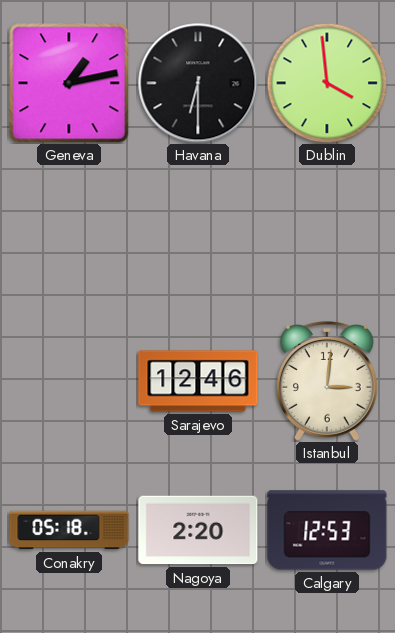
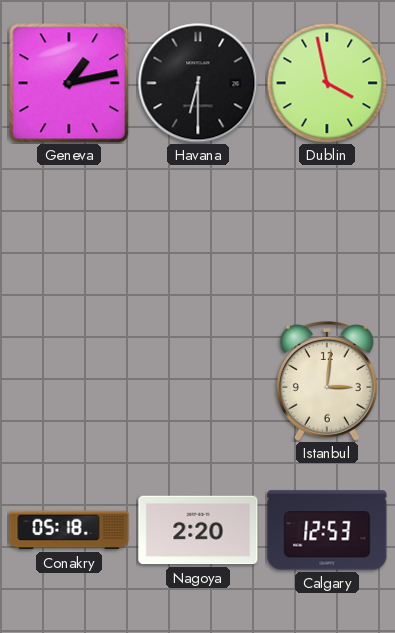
Dublin: 3:59 -> 3:58 (327, 83)
Sarajevo: 12:46 -> none (198, 381)
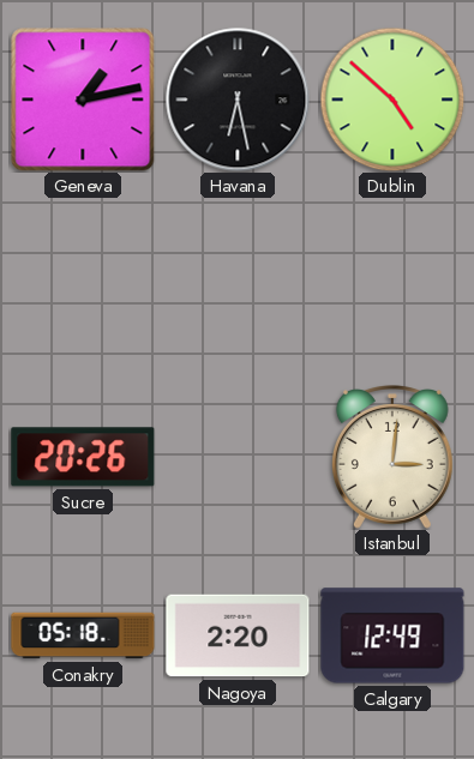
Havana: 6:30 -> 6:28 (238, 100)
Dublin: 3:58 -> 4:52 (392, 100)
Sucre: none -> 20:26 (83, 457)
Calgary: 12:53 -> 12:49 (392, 635)
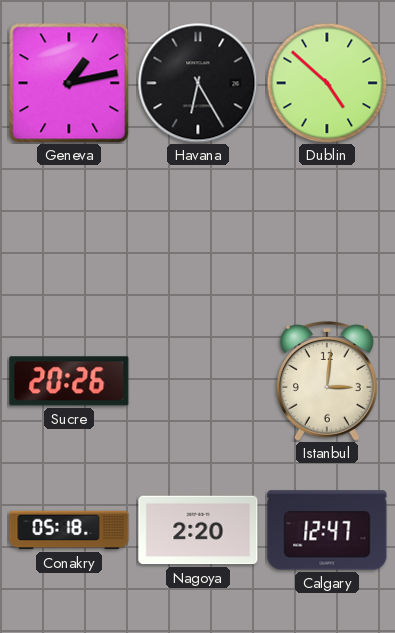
Havana: 6:28 -> 6:25 (198, 83)
Calgary: 12:49 -> 12:47 (327, 530)
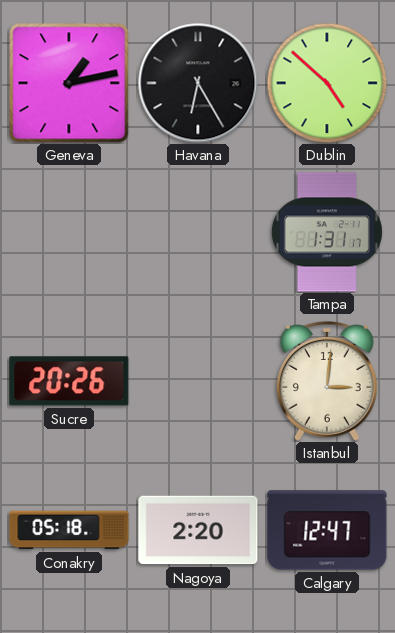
Tampa: none -> 1:31 (327, 232)
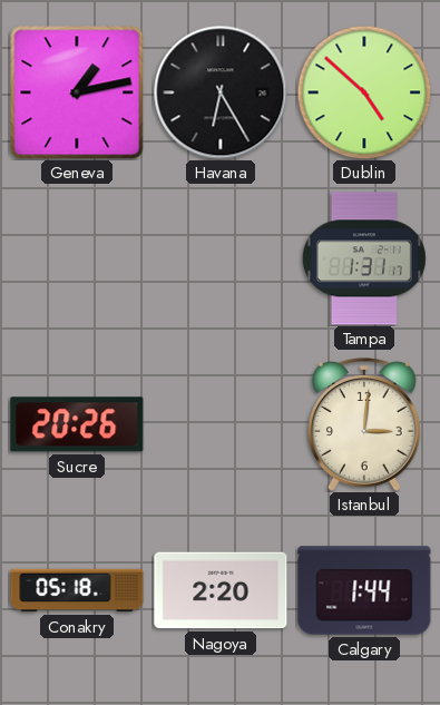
Calgary: 12:47 -> 1:44 (364, 590)
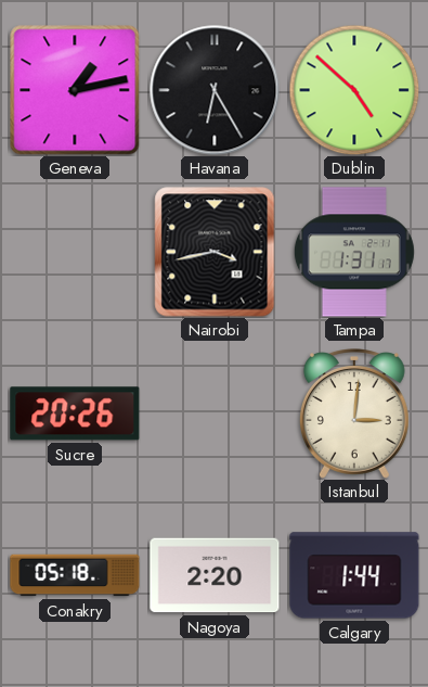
Nairobi: none -> 3:43 (215, 252)
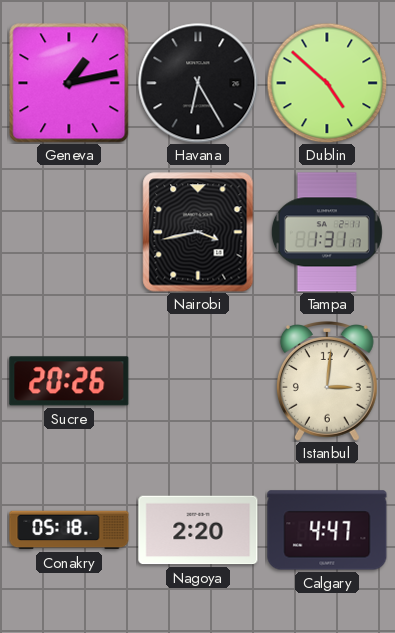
Calgary: 1:44 -> 4:47 (327, 530)
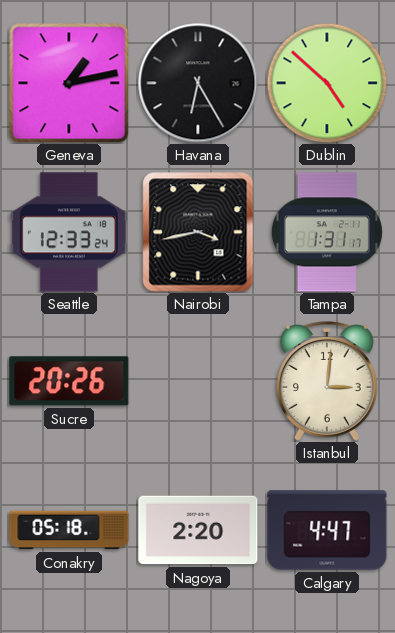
Seattle: none -> 12:33 (69, 232)
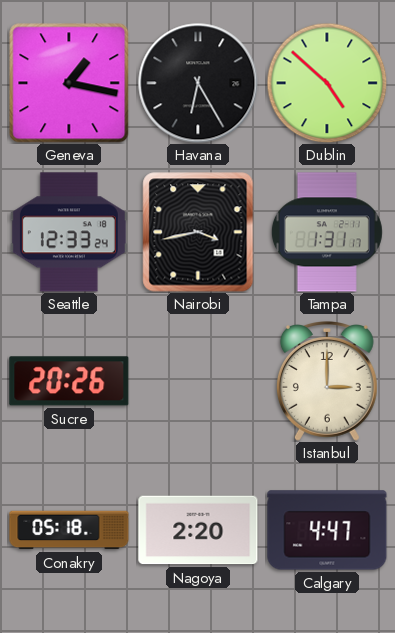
Geneva: 1:13 -> 1:17 (69, 83)
Istanbul: 3:01 -> 3:00 (327, 382)
